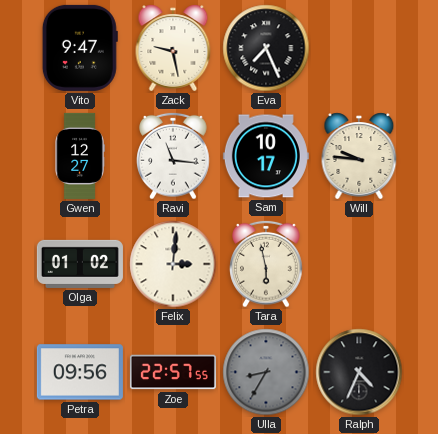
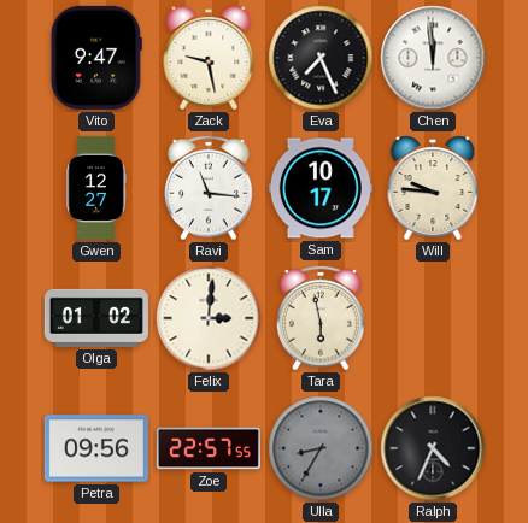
Chen: none -> 11:59 (433, 58)
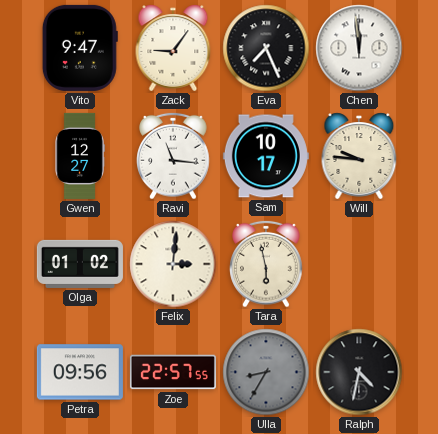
Zack: 9:28 -> 9:06 (173, 48)
Ralph: 4:34 -> 4:32 (359, 372)
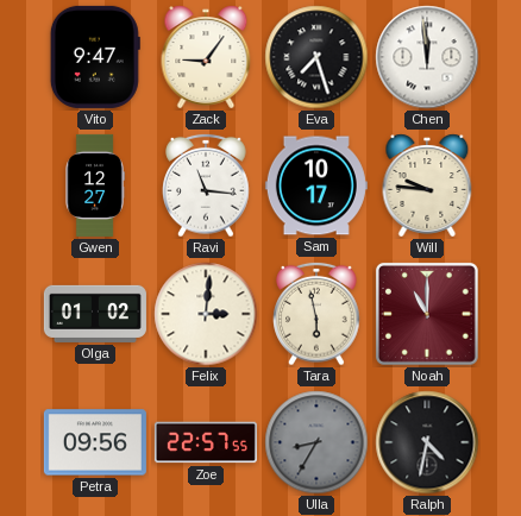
Eva: 7:26 -> 7:27 (316, 57)
Noah: none -> 11:00 (427, 314)
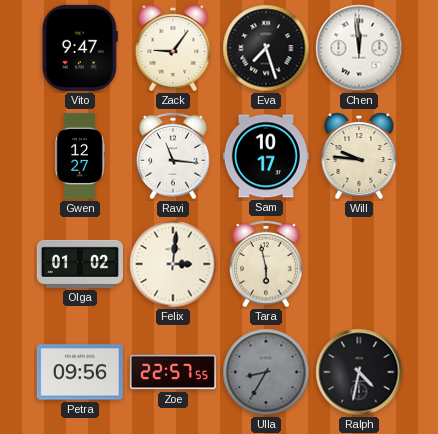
Noah: 11:00 -> none (427, 314)
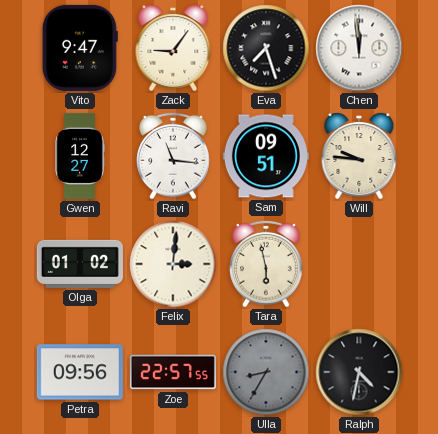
Sam: 10:17 -> 09:51 (266, 156)
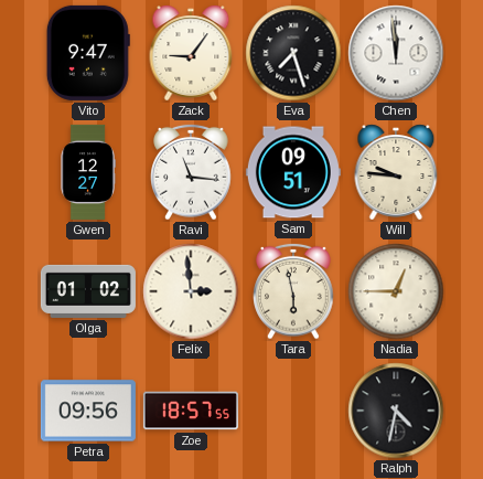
Felix: 3:01 -> 2:59 (191, 291)
Nadia: none -> 12:45 (396, 291)
Zoe: 22:57 -> 18:57 (191, 411)
Ulla: 8:35 -> none (266, 372)
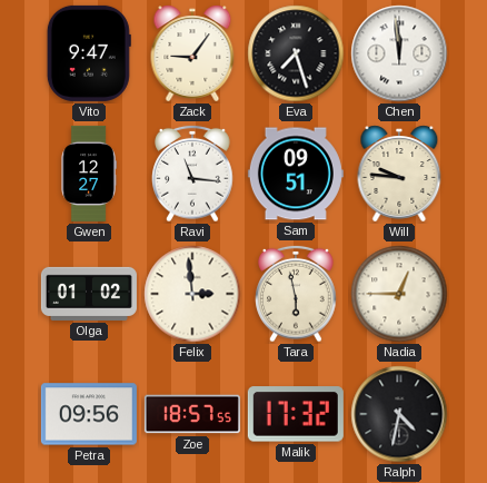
Malik: none -> 17:32 (296, 414)
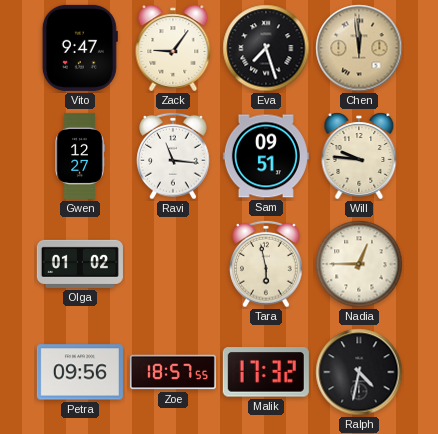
Chen dial: white -> champagne (359, 48)
Felix: 2:59 -> none (192, 294)
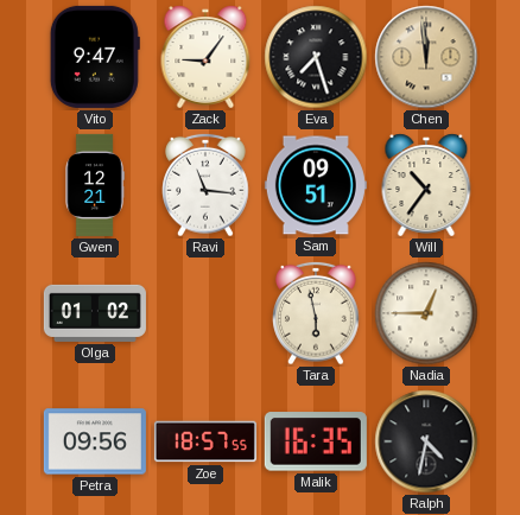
Gwen: 12:27 -> 12:21 (95, 185)
Will: 9:46 -> 10:36 (426, 185)
Malik: 17:32 -> 16:35 (316, 441)
